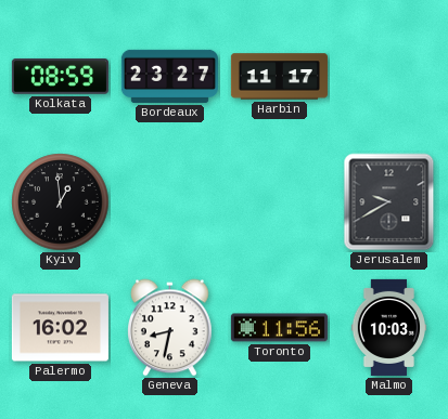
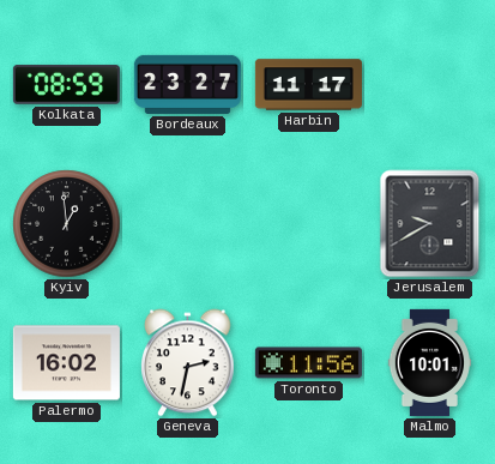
Geneva: 8:32 -> 2:32 (188, 363)
Malmo: 10:03 -> 10:01 (430, 362)
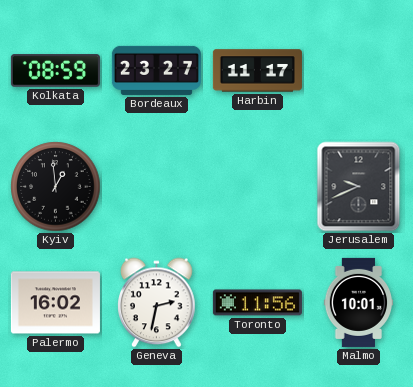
Jerusalem: 9:40 -> 9:41 (359, 187)
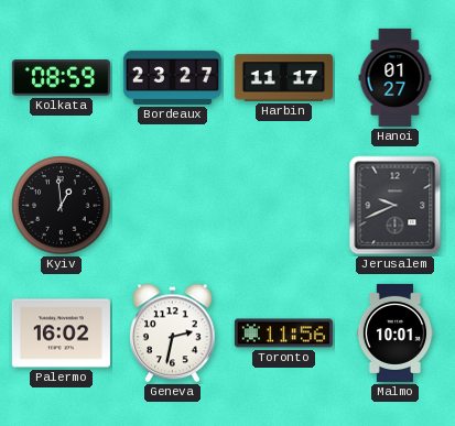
Hanoi: none -> 01:27 (396, 77)
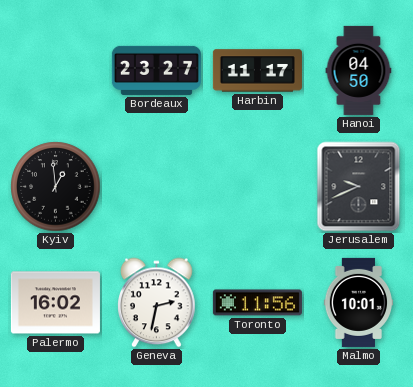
Kolkata: 08:59 -> none (61, 78)
Hanoi: 01:27 -> 04:50 (359, 70)
